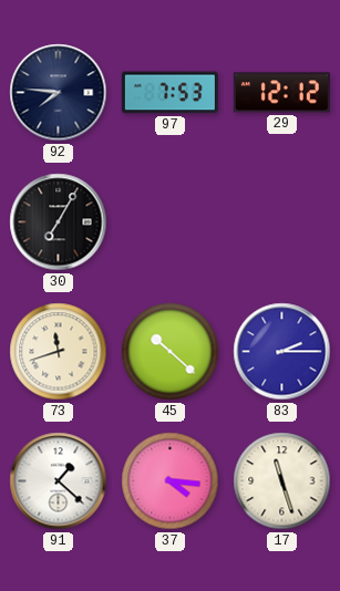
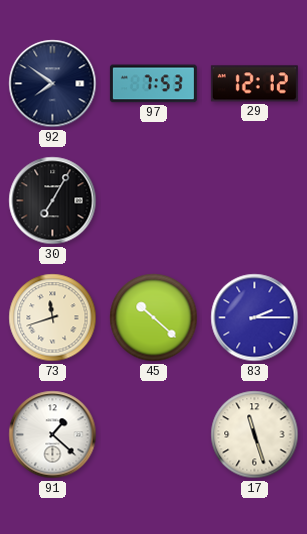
92: 7:46 -> 7:51 (53, 84)
37: 4:16 -> none (171, 481)
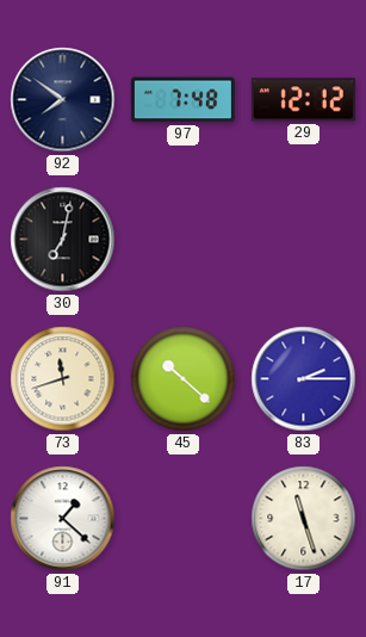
97: 7:53 -> 7:48 (182, 100)
30: 7:05 -> 7:02 (63, 240)
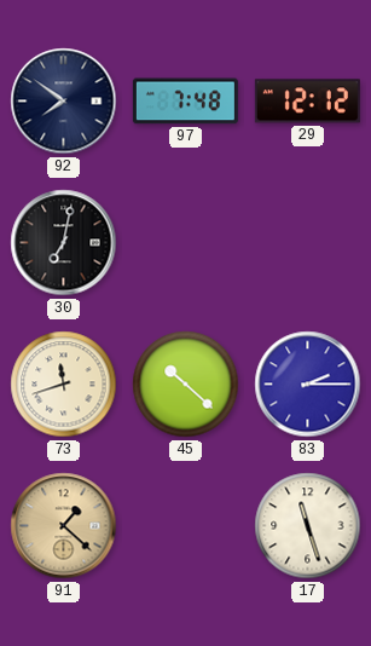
91 dial: white -> champagne (64, 526)
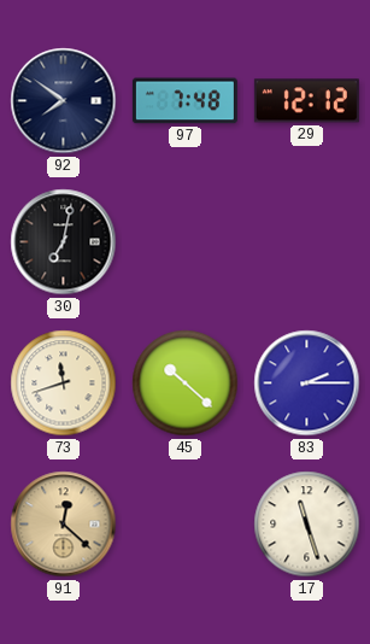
91: 1:22 -> 12:22 (64, 525)
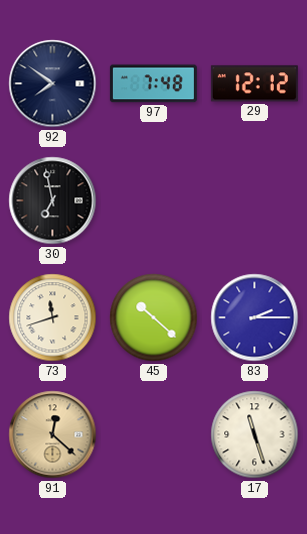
30: 7:02 -> 6:58 (53, 201)
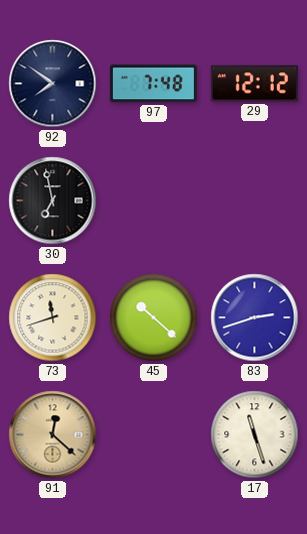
83: 2:15 -> 2:42 (255, 318)
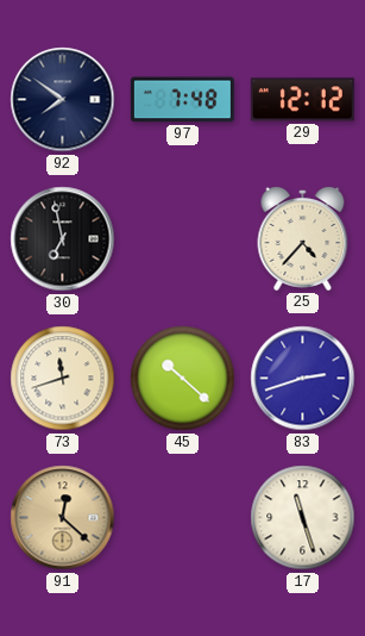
25: none -> 4:37 (303, 238)
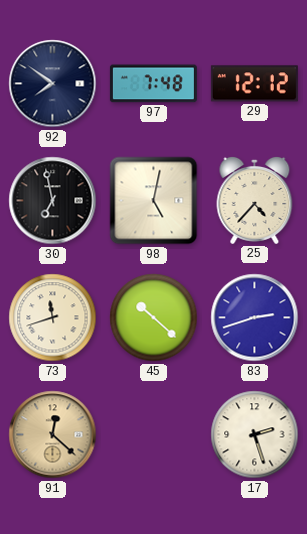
98: none -> 5:02 (154, 201)
17: 11:27 -> 2:27 (255, 435)
